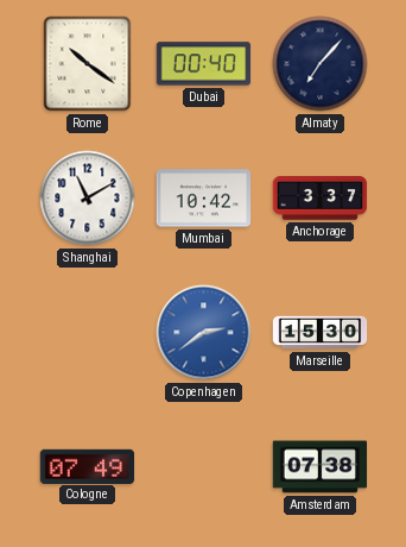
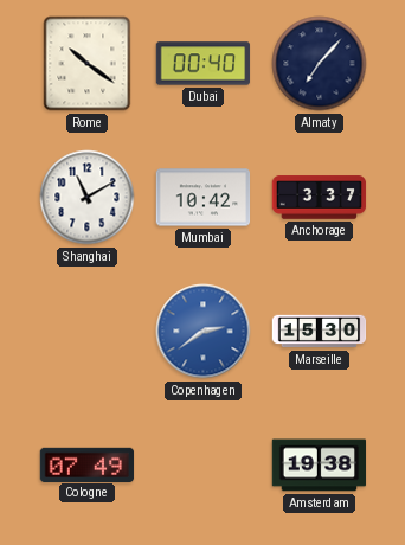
Amsterdam: 07:38 -> 19:38 (320, 466)
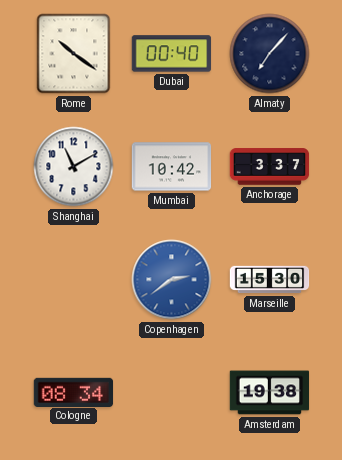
Cologne: 07:49 -> 08:34 (74, 392)
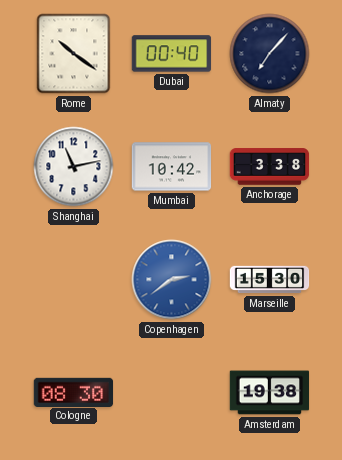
Shanghai: 11:10 -> 11:13 (74, 167)
Anchorage: 3:37 -> 3:38 (270, 167)
Cologne: 08:34 -> 08:30 (74, 392)
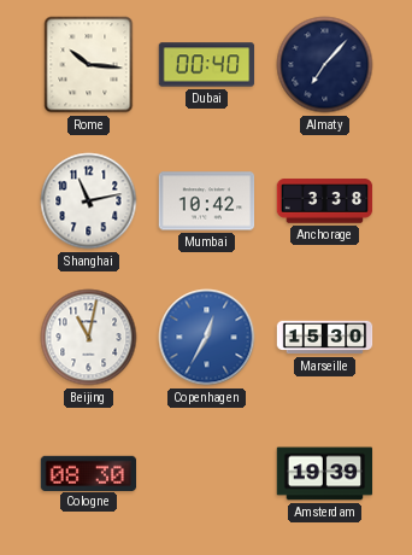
Rome: 10:21 -> 10:16 (89, 65)
Beijing: none -> 11:02 (89, 338)
Copenhagen: 2:39 -> 12:35 (207, 338)
Amsterdam: 19:38 -> 19:39 (325, 474)
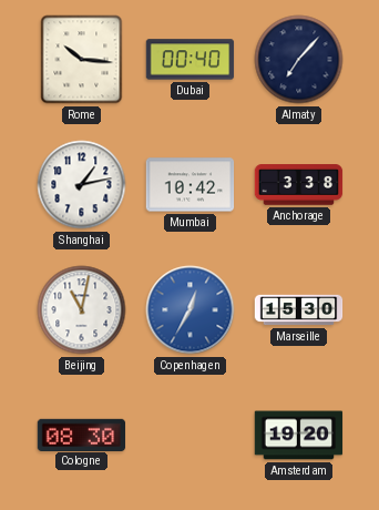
Shanghai: 11:13 -> 1:13 (82, 185)
Amsterdam: 19:39 -> 19:20 (299, 436)
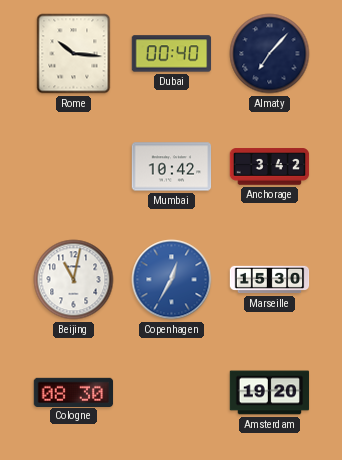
Shanghai: 1:13 -> none (82, 185)
Anchorage: 3:38 -> 3:42 (270, 167)
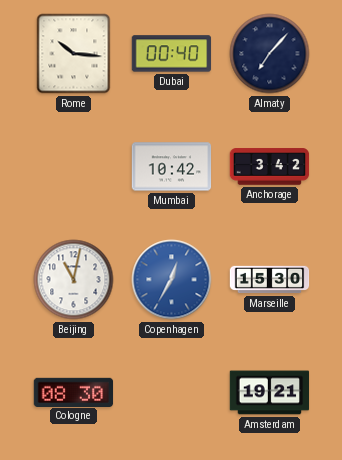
Amsterdam: 19:20 -> 19:21 (270, 393)
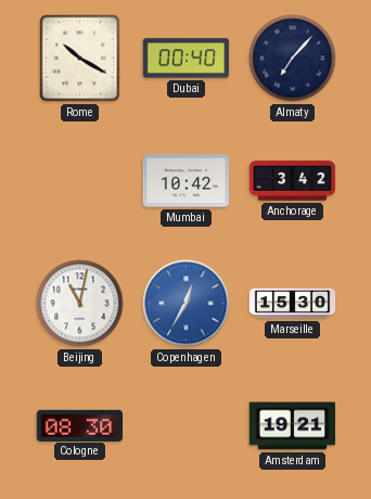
Rome: 10:16 -> 10:20 (80, 59)
